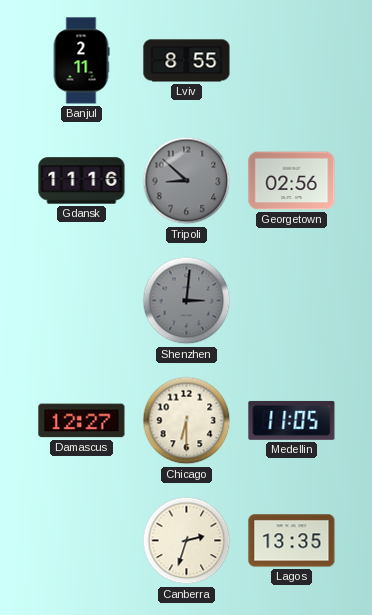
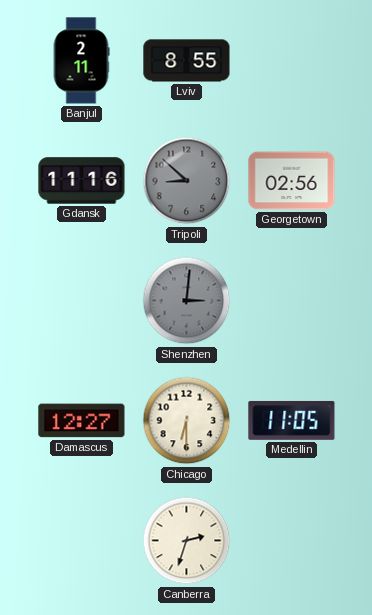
Lagos: 13:35 -> none (292, 541)
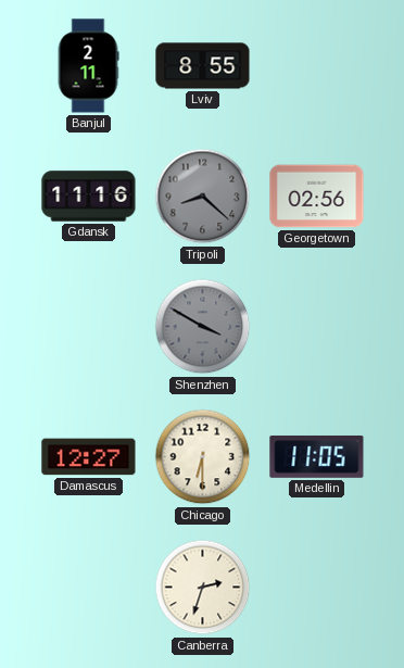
Tripoli: 8:52 -> 8:22 (203, 197)
Shenzhen: 3:01 -> 3:50 (203, 327)
